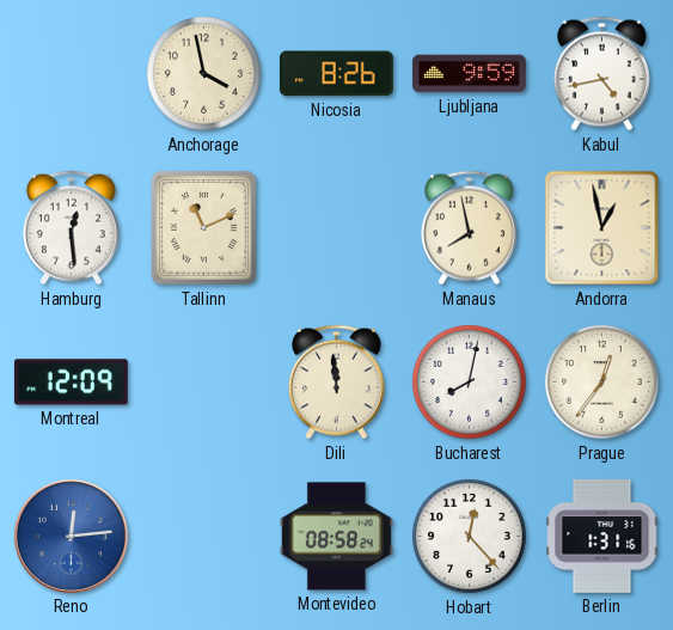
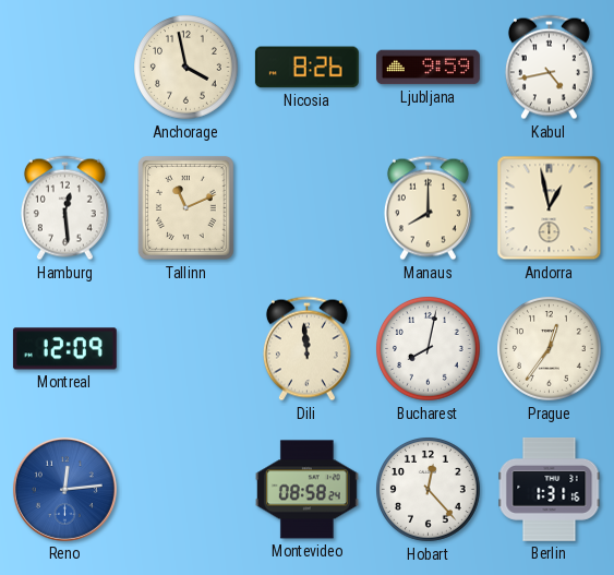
Manaus: 7:58 -> 8:00 (428, 208)
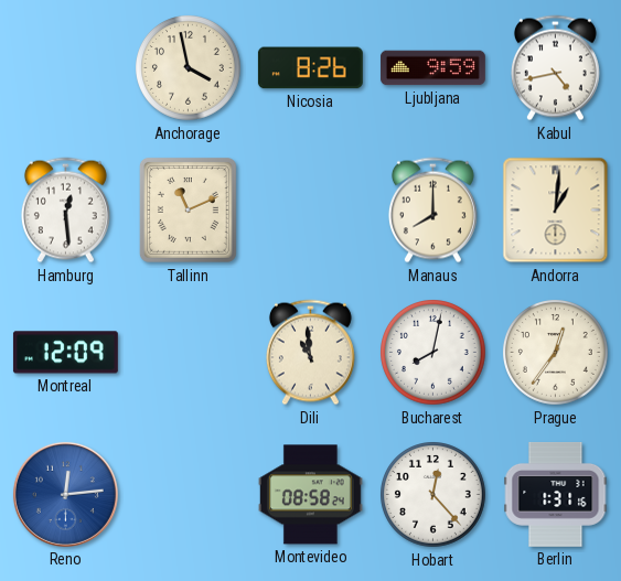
Andorra: 12:58 -> 1:01 (556, 211)
Dili: 11:59 -> 10:59 (310, 353)
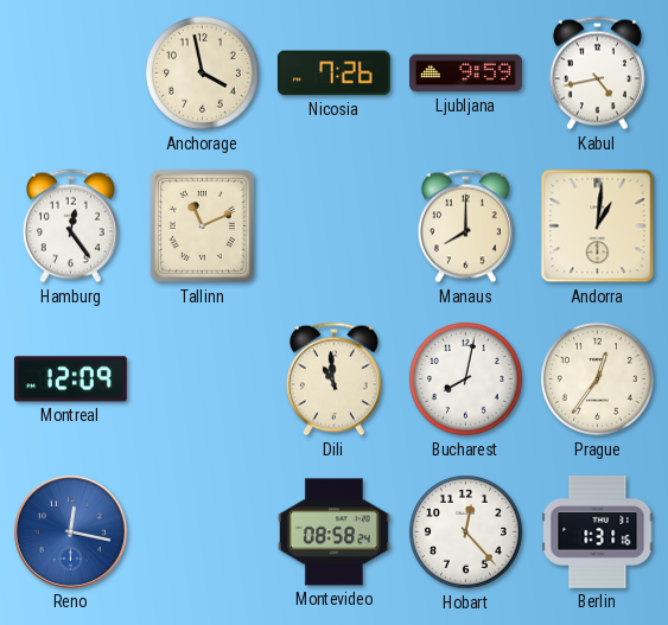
Nicosia: 8:26 -> 7:26 (333, 74)
Hamburg: 12:29 -> 12:24 (70, 227)
Reno: 12:14 -> 12:17 (70, 531)
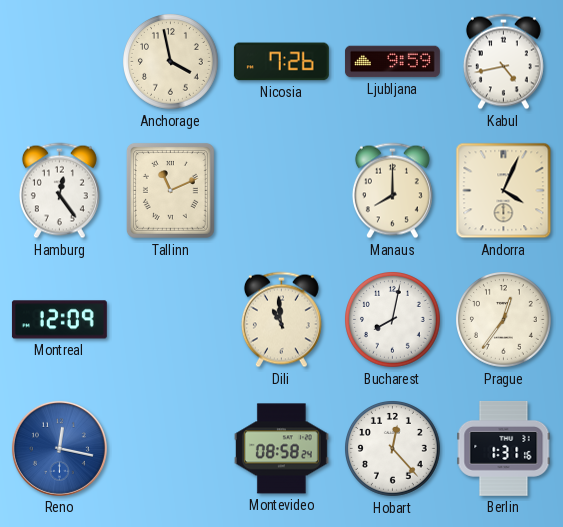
Andorra: 1:01 -> 4:04 (504, 191)
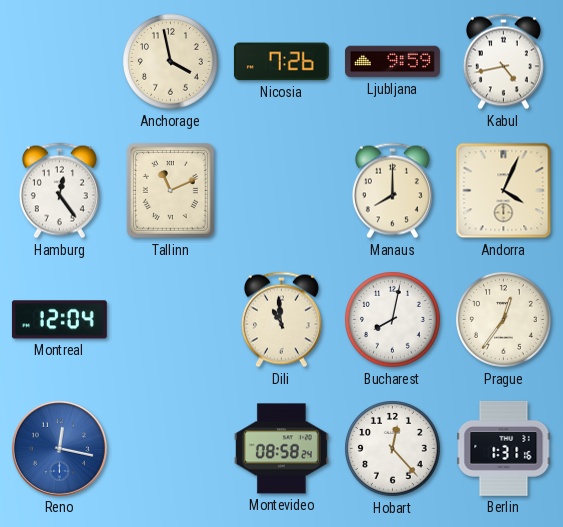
Montreal: 12:09 -> 12:04 (59, 320)
